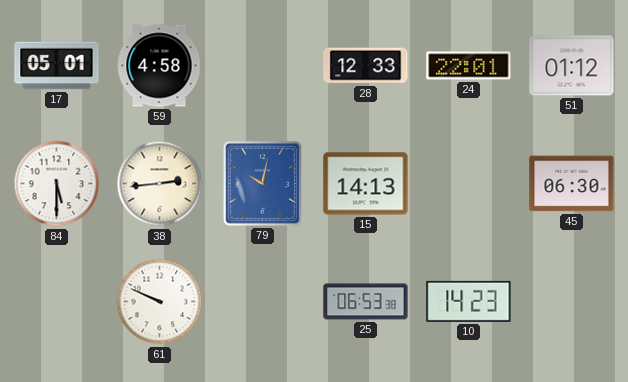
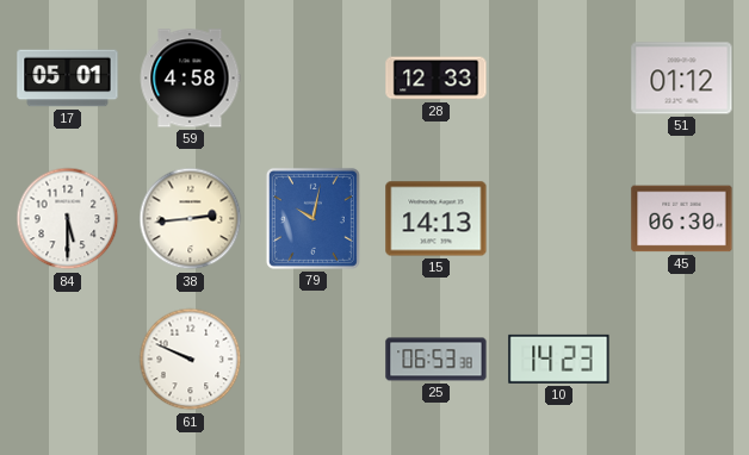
24: 22:01 -> none (469, 66)
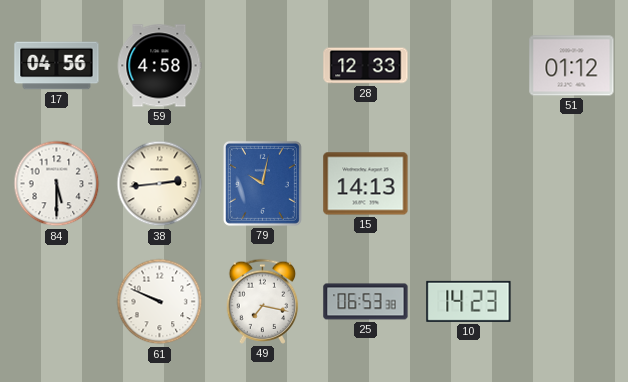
17: 05:01 -> 04:56 (57, 66)
45: 06:30 -> none (682, 219)
49: none -> 7:17 (263, 301)
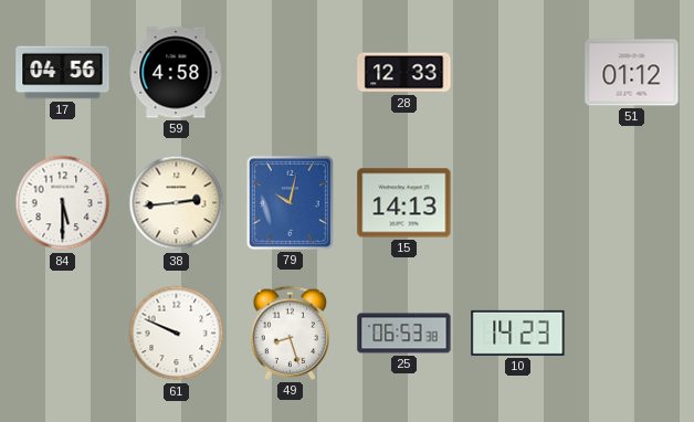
49: 7:17 -> 8:27 (291, 333)
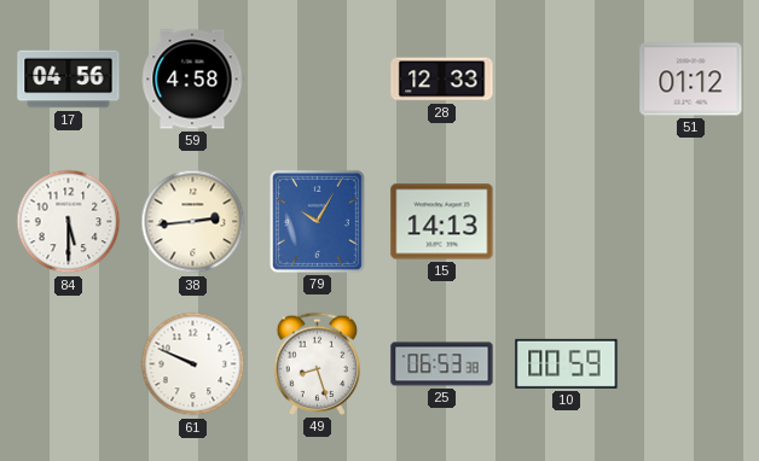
79: 10:02 -> 10:05 (317, 221)
10: 14:23 -> 00:59 (567, 363)
